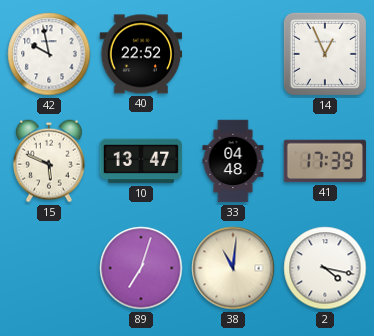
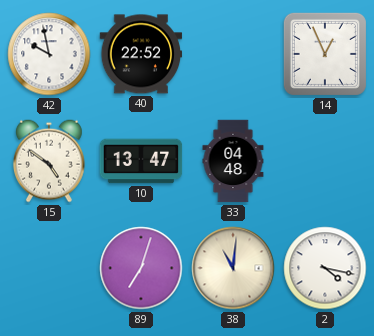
15: 5:49 -> 4:51 (49, 161)
41: 17:39 -> none (325, 161)
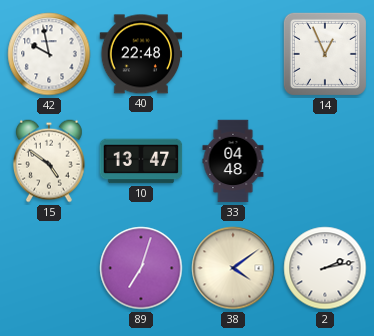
40: 22:52 -> 22:48 (141, 54)
38: 11:01 -> 4:09 (233, 268)
2: 4:17 -> 2:13 (325, 268)
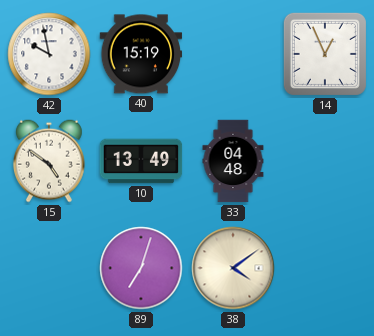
40: 22:48 -> 15:19 (141, 54)
10: 13:47 -> 13:49 (141, 161)
2: 2:13 -> none (325, 268)
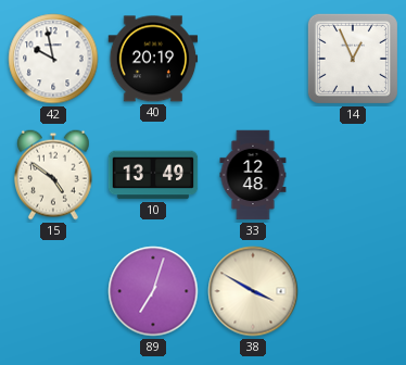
40: 15:19 -> 20:19 (153, 59)
33: 04:48 -> 12:48 (253, 175)
38: 4:09 -> 3:50 (253, 291)
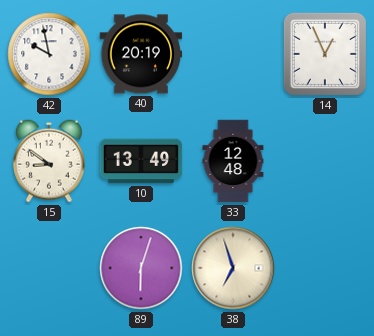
15: 4:51 -> 8:51 (49, 161)
89: 7:03 -> 6:03 (141, 268)
38: 3:50 -> 6:57 (233, 268)
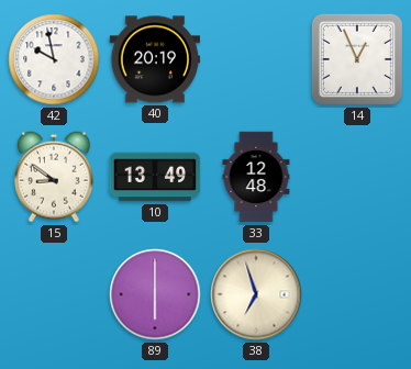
89: 6:03 -> 6:00 (155, 294)
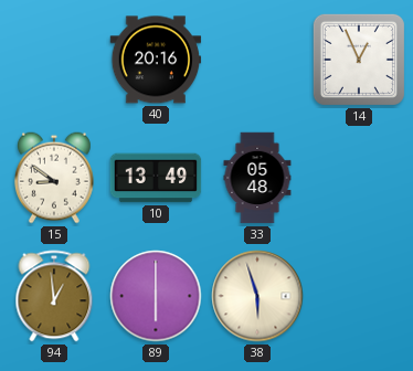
42: 9:58 -> none (54, 59)
40: 20:19 -> 20:16 (156, 60)
33: 12:48 -> 05:48 (257, 178)
94: none -> 12:59 (54, 296)
38: 6:57 -> 5:57 (257, 296)
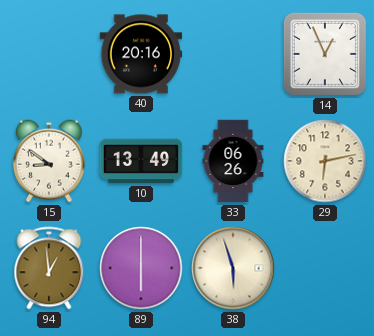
33: 05:48 -> 06:26 (233, 161)
29: none -> 6:13 (325, 161)
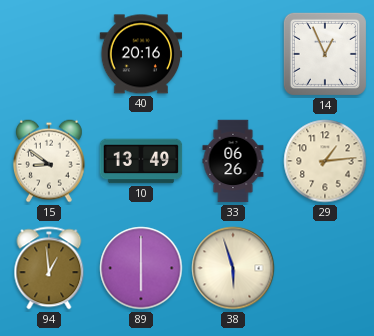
29: 6:13 -> 1:14 (325, 161)
